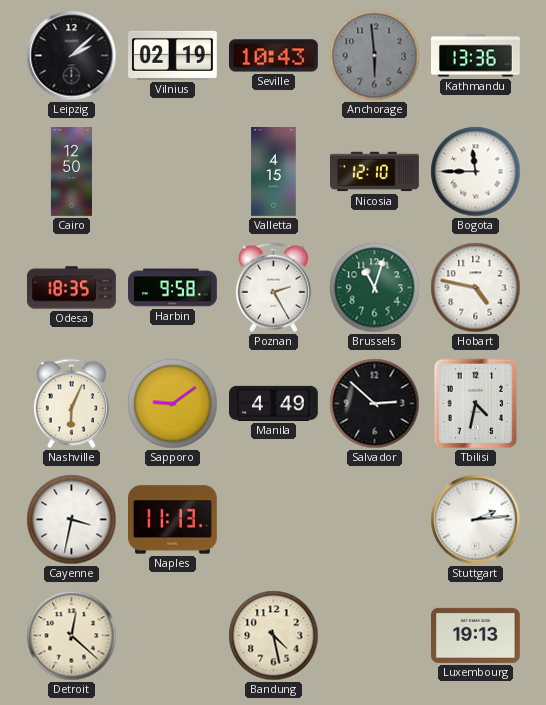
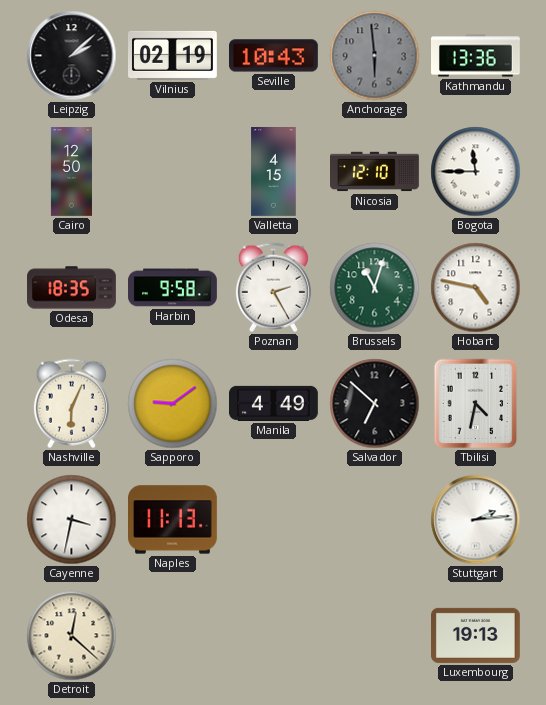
Salvador: 2:52 -> 6:52 (375, 404)
Bandung: 4:28 -> none (274, 636)
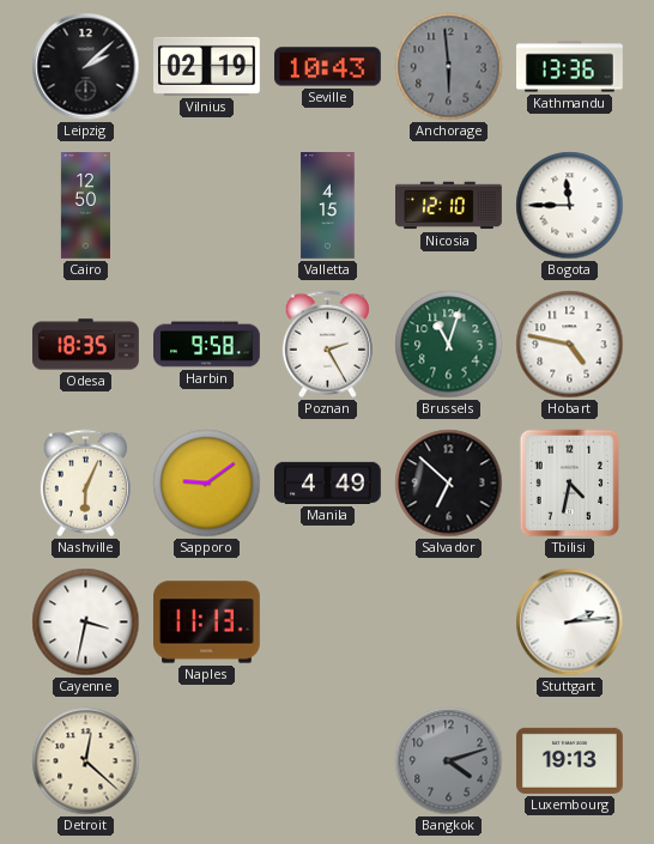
Bangkok: none -> 4:12 (449, 761)
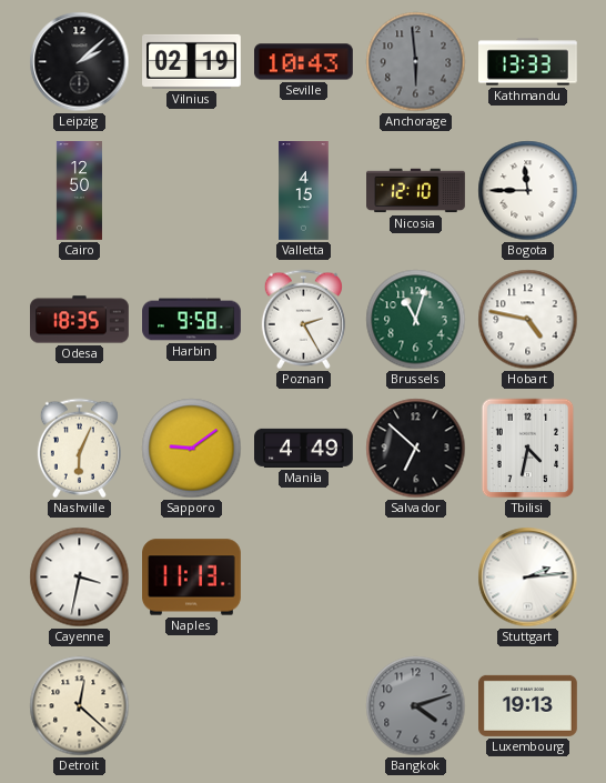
Kathmandu: 13:36 -> 13:33 (528, 62)
